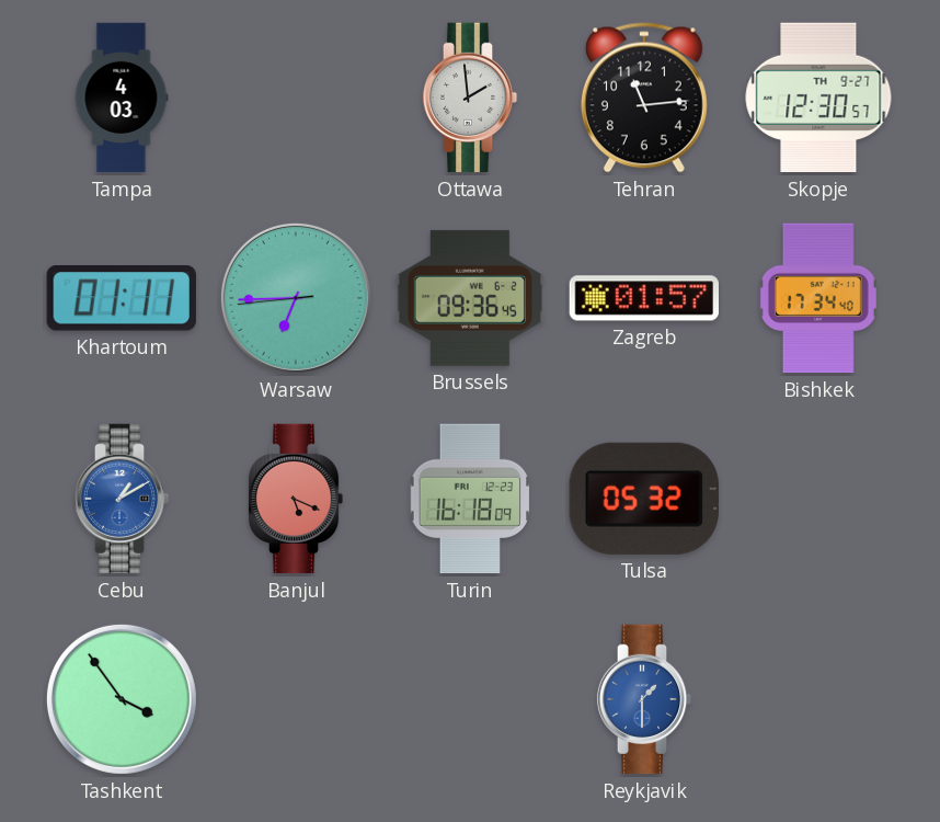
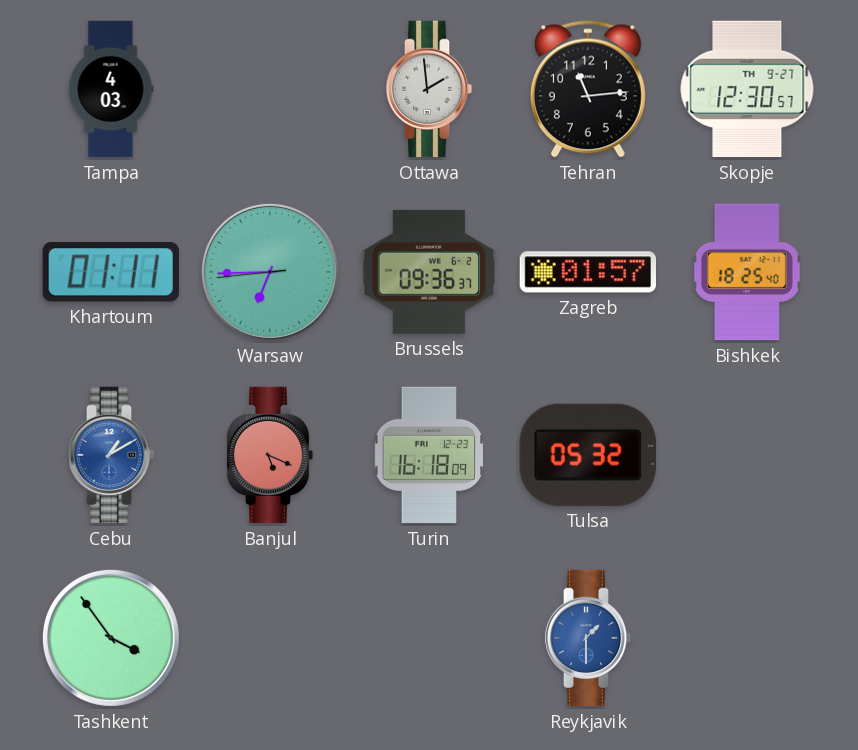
Brussels: 09:36:45 -> 09:36:37 (428, 272)
Bishkek: 17:34 -> 18:25 (747, 272)
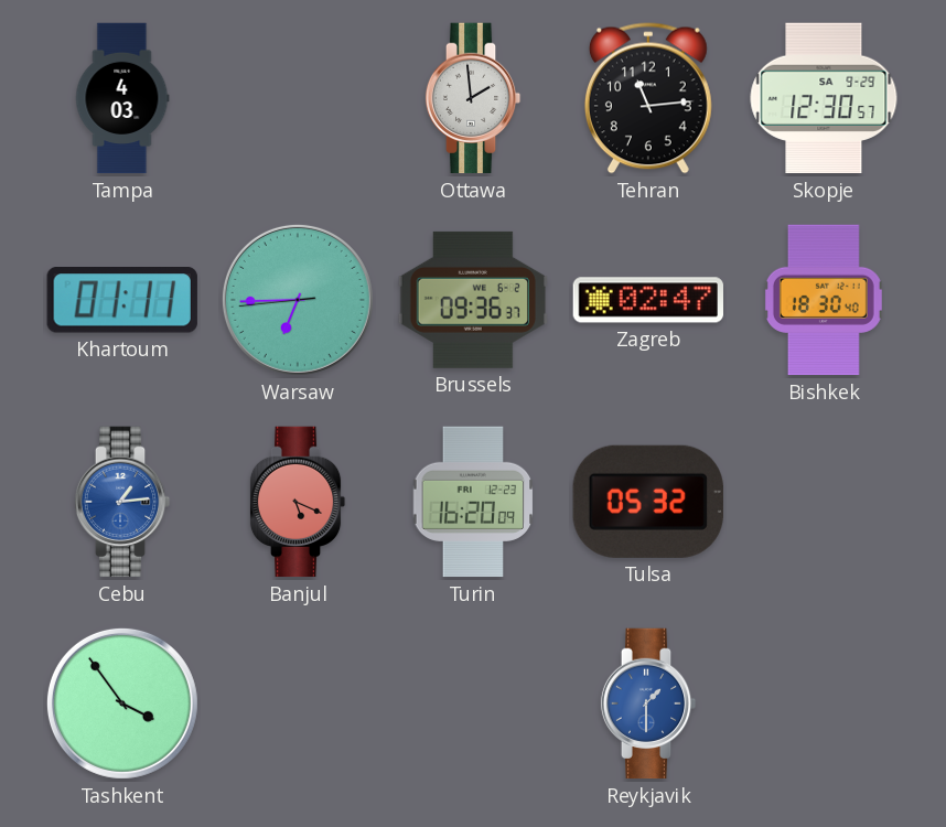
Skopje date: TH 9-27 -> SA 9-29 (824, 98)
Zagreb: 01:57 -> 02:47 (647, 300)
Bishkek: 18:25 -> 18:30 (824, 300)
Cebu: 1:10 -> 1:14 (122, 502)
Turin: 16:18 -> 16:20 (473, 502)
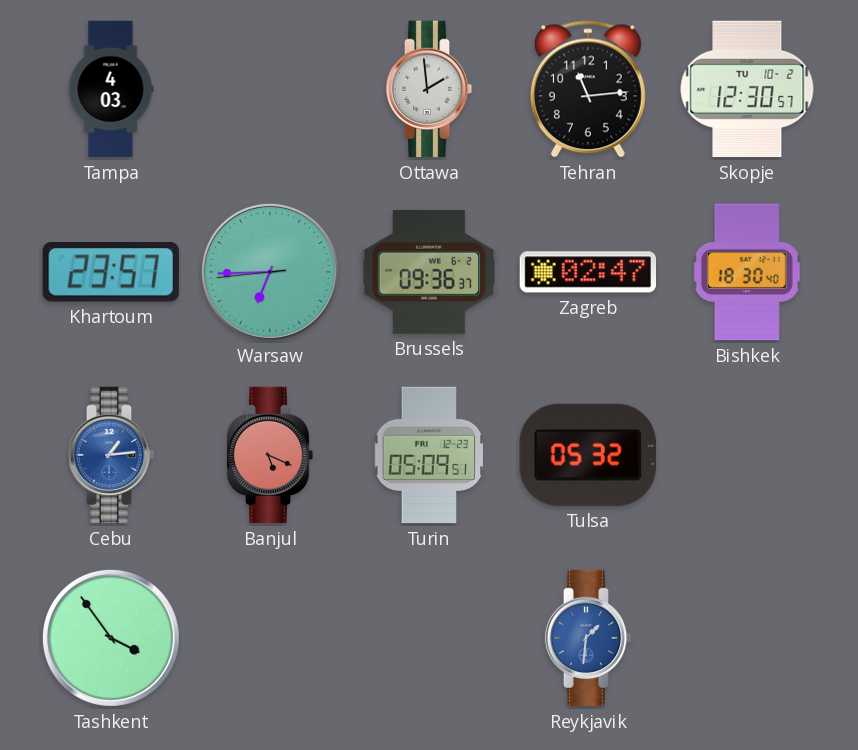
Skopje date: SA 9-29 -> TU 10-2 (747, 89)
Khartoum: 01:11 -> 23:57 (111, 273)
Turin: 16:20 -> 05:09 (429, 455)
Reykjavik: 1:30 -> 1:31 (588, 638)
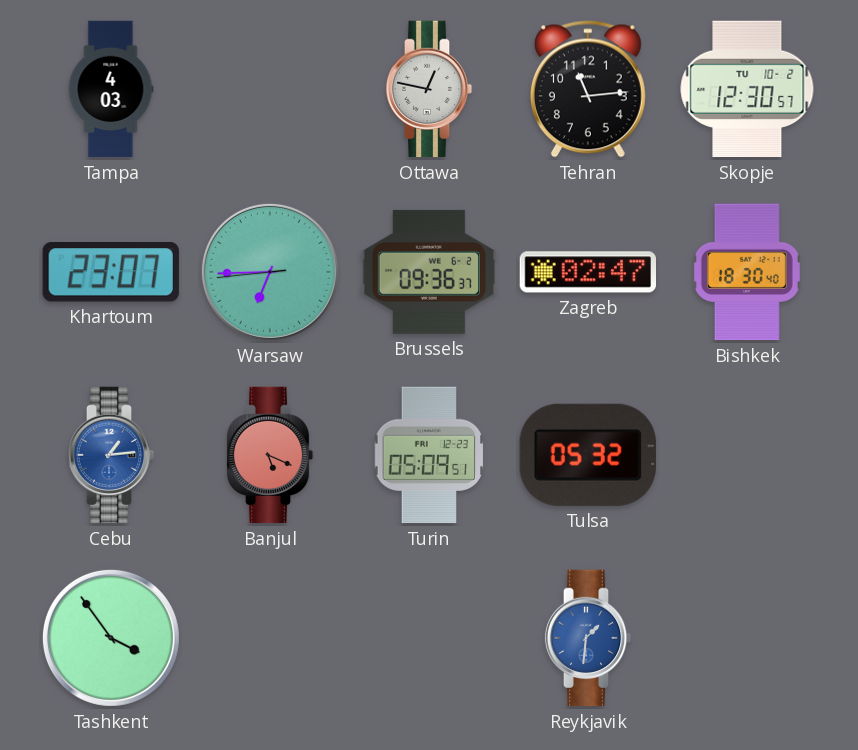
Ottawa: 1:59 -> 12:47 (429, 89)
Khartoum: 23:57 -> 23:07 (111, 273)
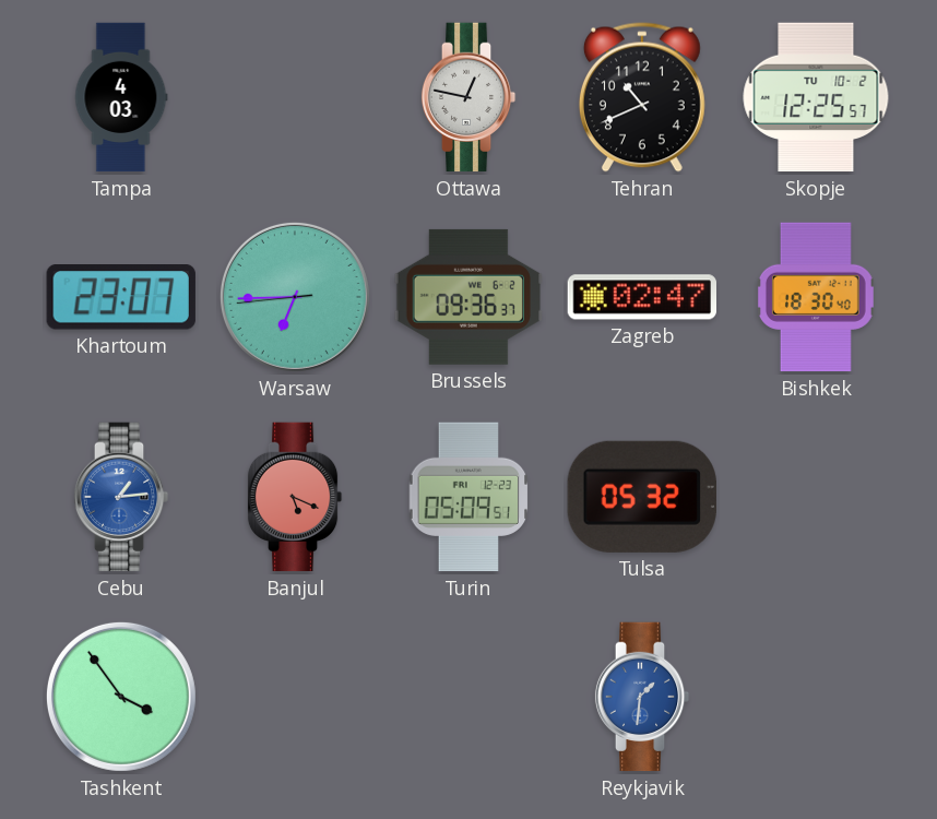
Tehran: 11:14 -> 10:41 (642, 97)
Skopje: 12:30 -> 12:25 (816, 97)
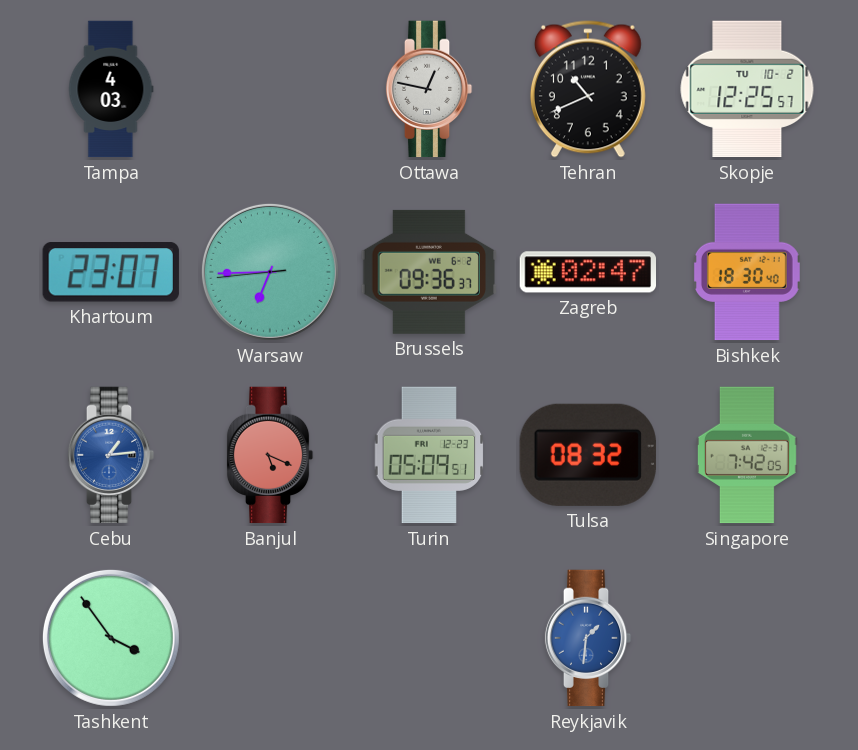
Tulsa: 05:32 -> 08:32 (588, 455)
Singapore: none -> 7:42 (747, 455)
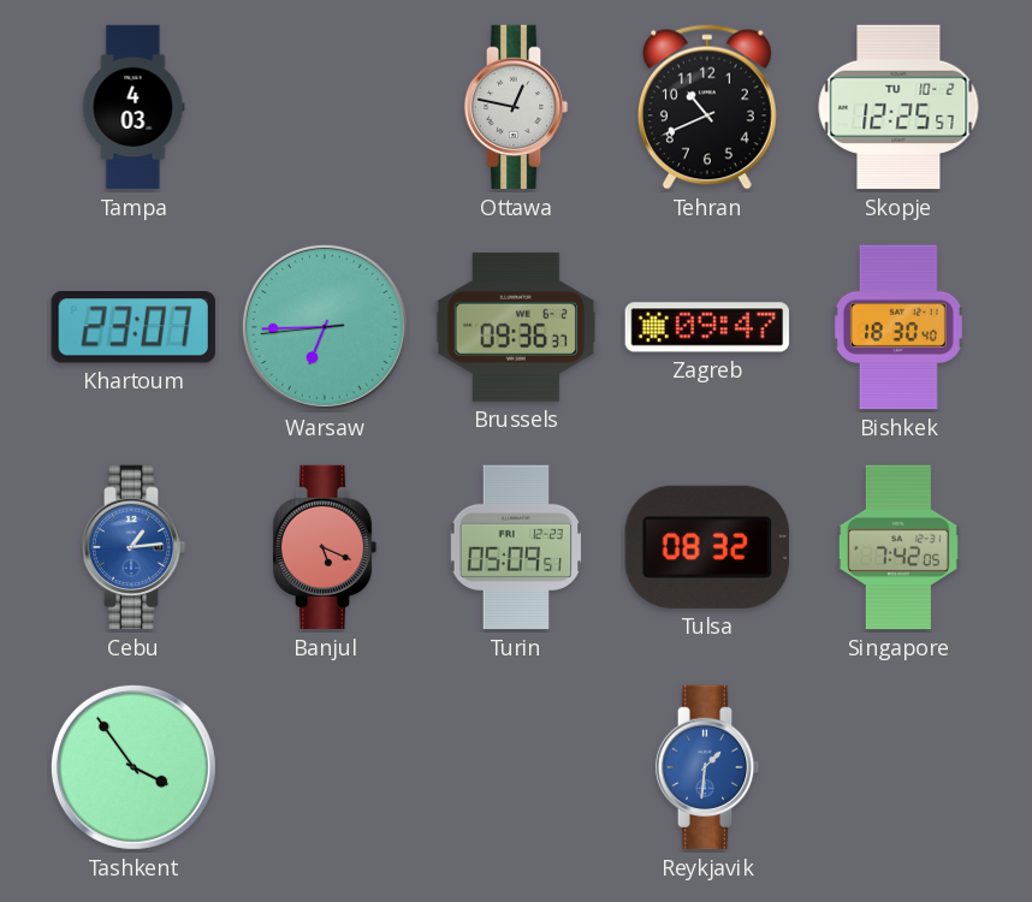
Zagreb: 02:47 -> 09:47 (706, 327)
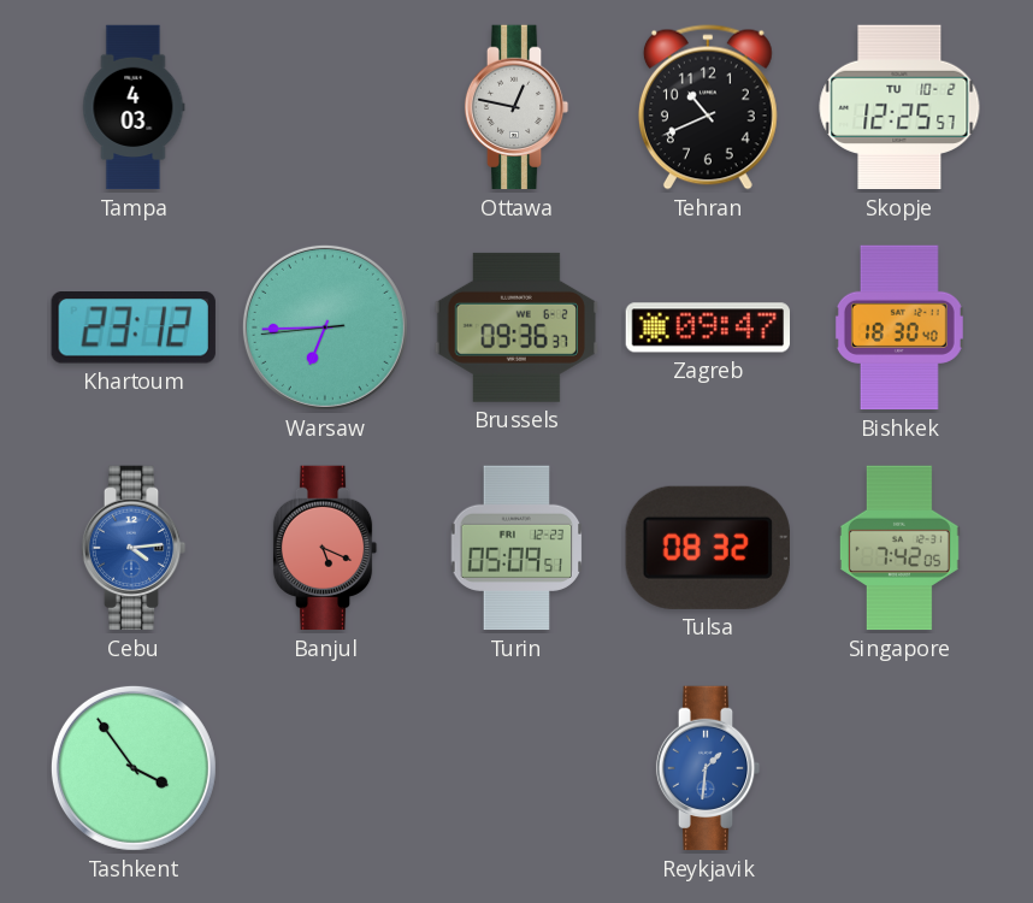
Khartoum: 23:07 -> 23:12 (134, 329)
Cebu: 1:14 -> 4:14 (134, 548)
